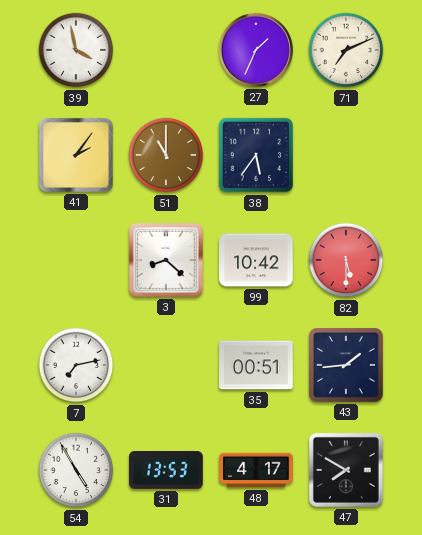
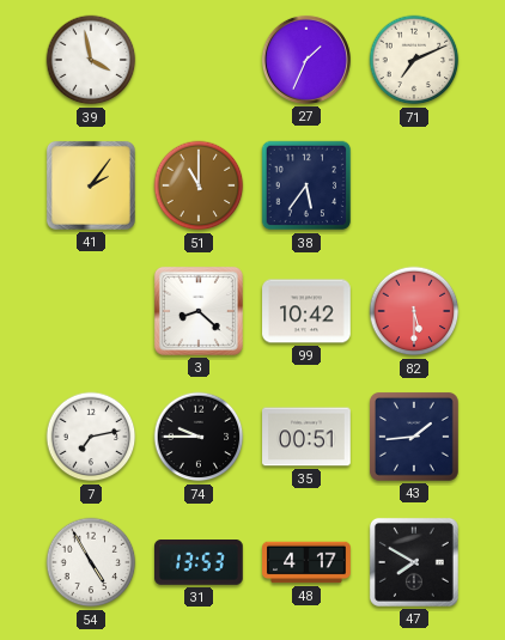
74: none -> 9:45 (199, 437)
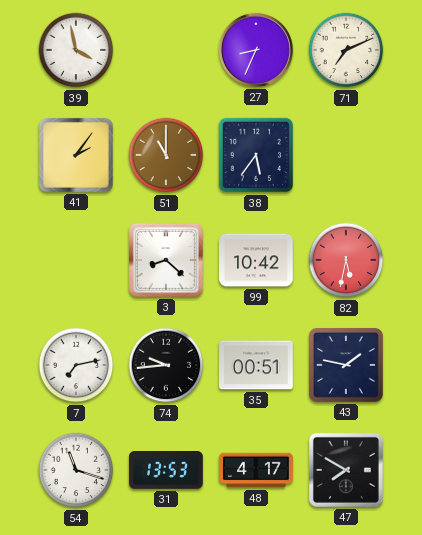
27: 1:34 -> 8:34 (256, 50)
82: 5:30 -> 5:32 (346, 260)
74: 9:45 -> 9:44 (166, 365)
43: 1:44 -> 1:47 (346, 365)
54: 4:55 -> 11:18 (76, 470)
